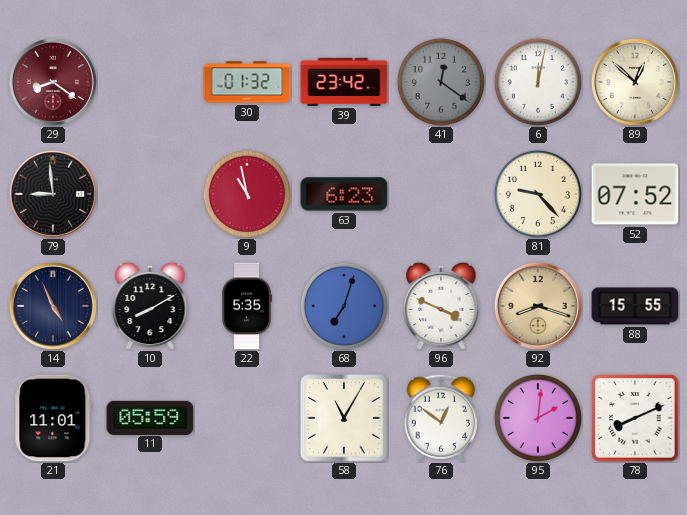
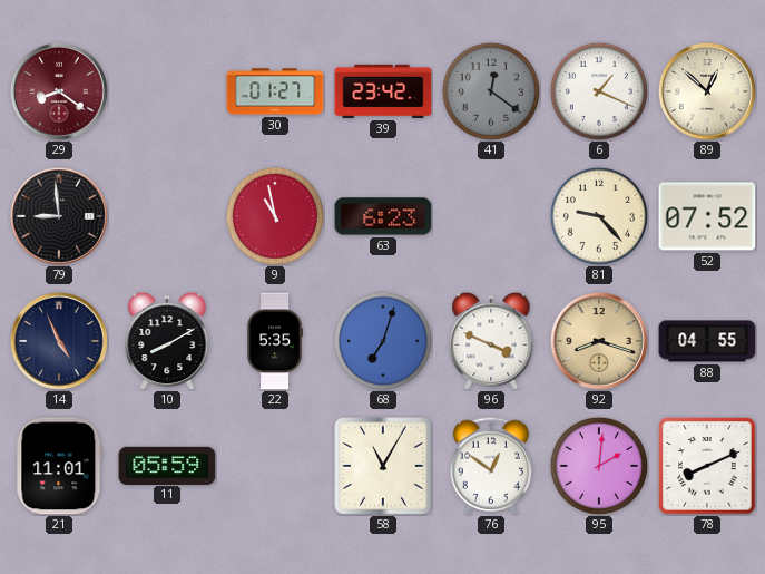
30: 01:32 -> 01:27 (275, 91)
6: 12:02 -> 1:19 (599, 91)
88: 15:55 -> 04:55 (707, 341)
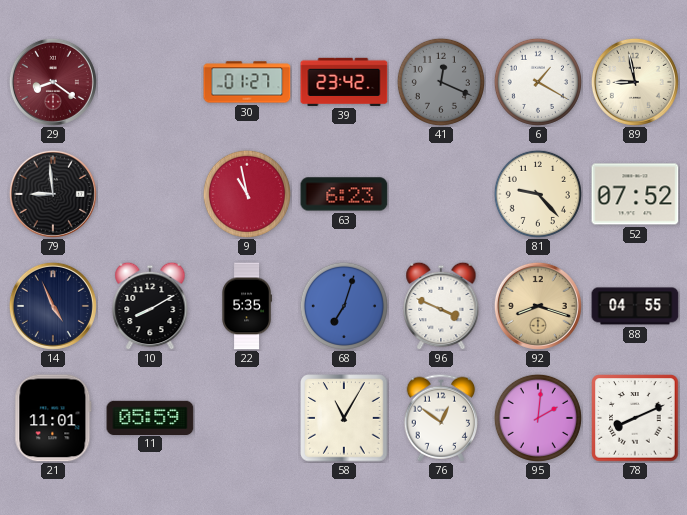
41: 12:21 -> 12:19 (441, 82)
6: 1:19 -> 1:20 (538, 82)
89: 12:52 -> 8:58 (635, 82)
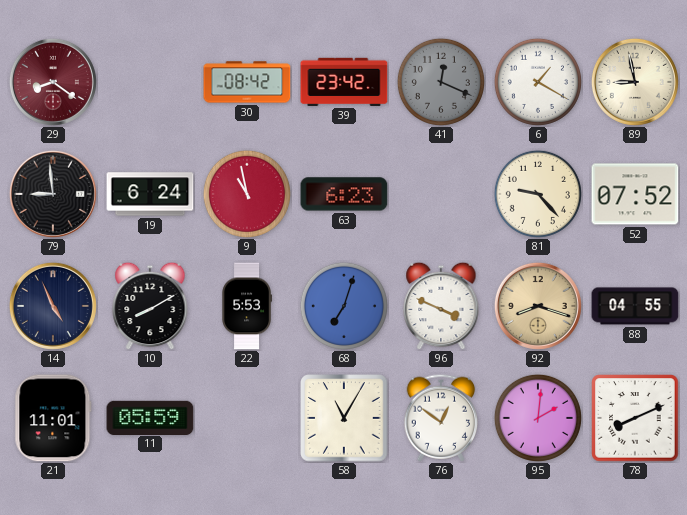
30: 01:27 -> 08:42 (247, 82)
19: none -> 6:24 (150, 194)
22: 5:35 -> 5:53 (246, 306)
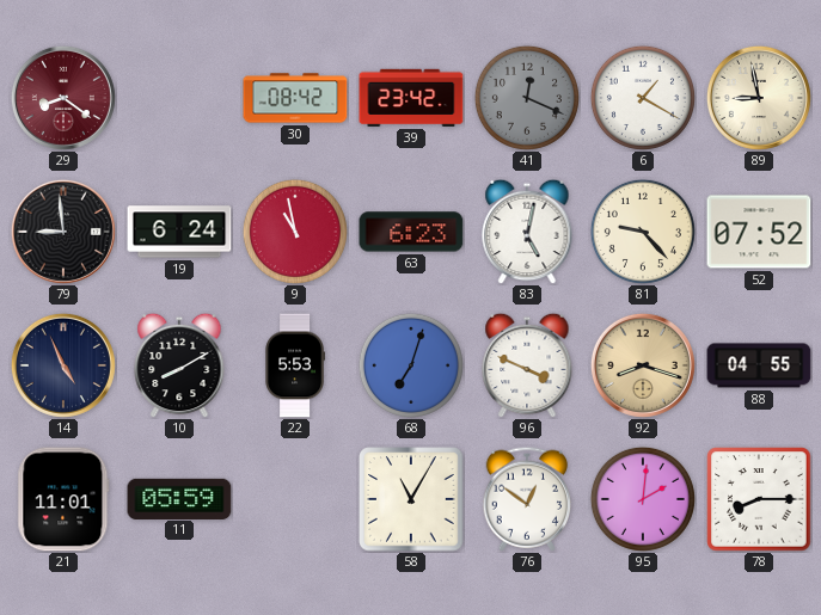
83: none -> 5:02 (527, 232)
78: 8:11 -> 8:15 (759, 499)
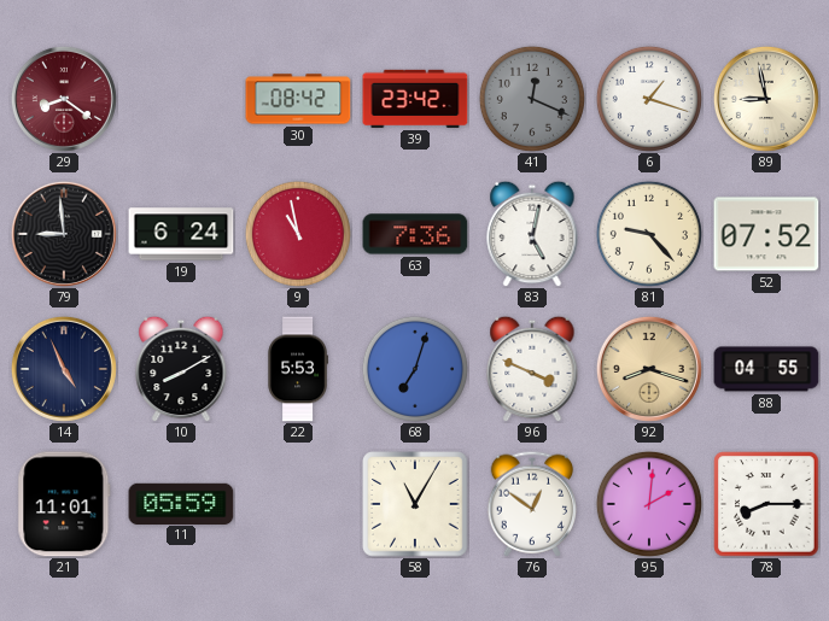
6: 1:20 -> 1:18 (649, 99)
63: 6:23 -> 7:36 (415, 234)
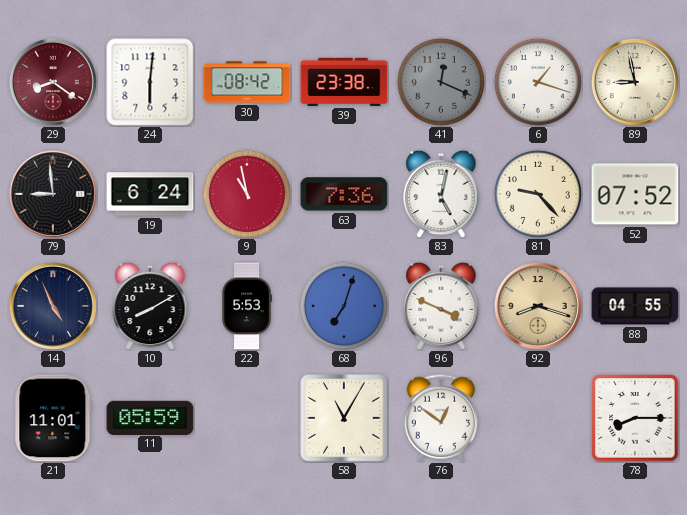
24: none -> 6:01 (150, 82)
39: 23:42 -> 23:38 (344, 82)
95: 2:01 -> none (649, 504)
